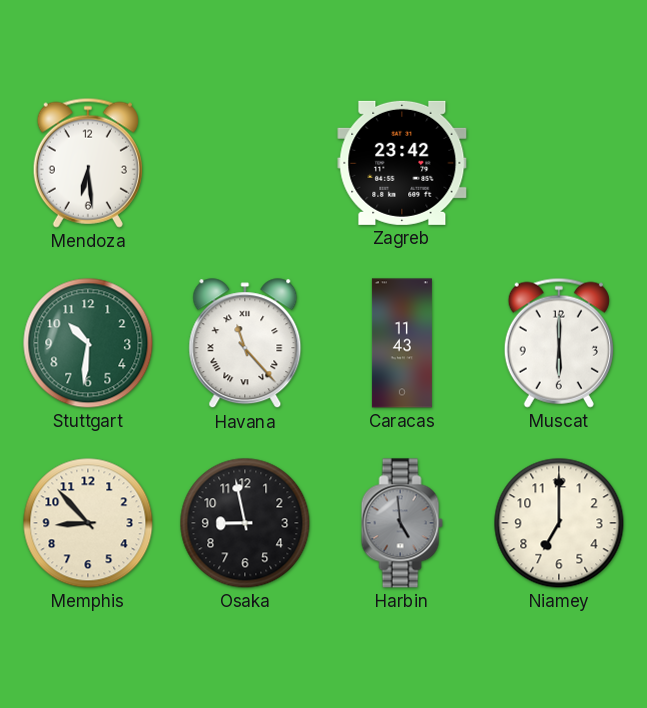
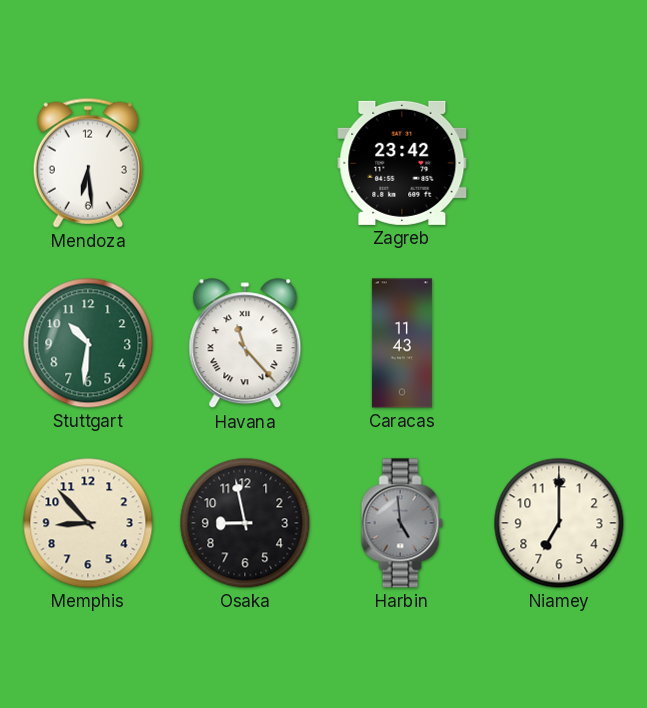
Muscat: 6:00 -> none (559, 343)
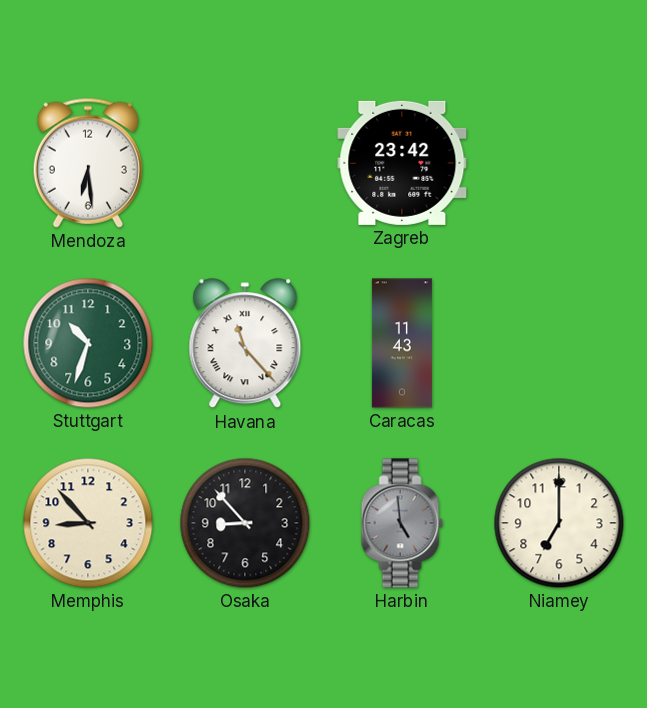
Stuttgart: 10:31 -> 10:33 (88, 343)
Osaka: 8:58 -> 8:53 (245, 523)
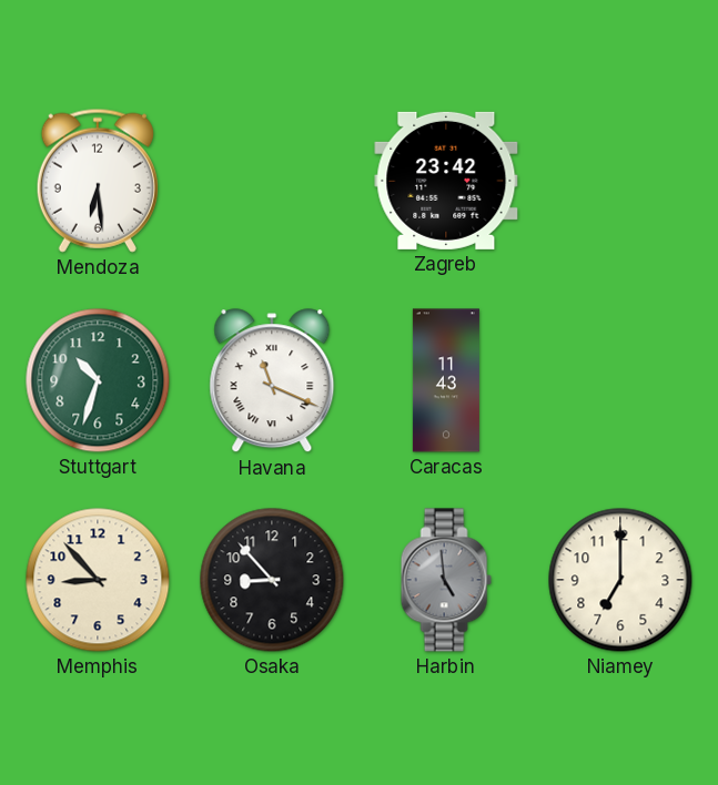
Havana: 11:23 -> 11:19 (272, 381)
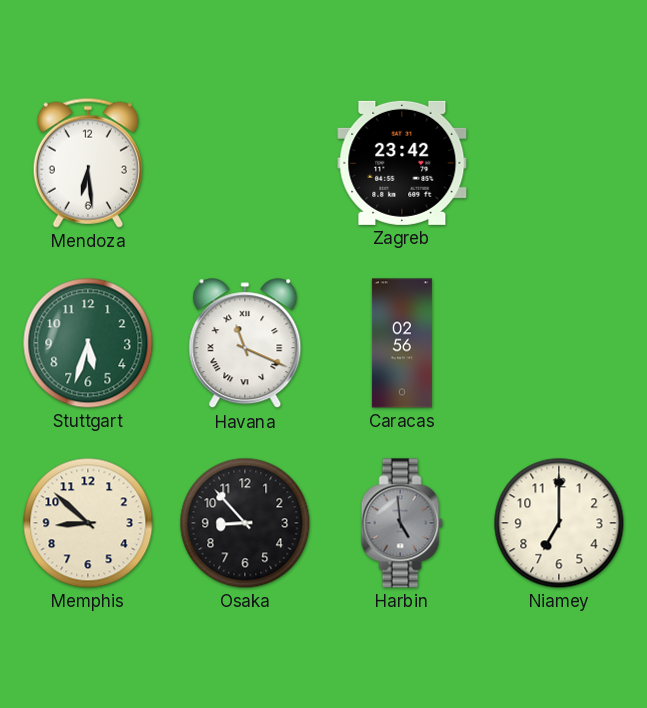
Stuttgart: 10:33 -> 5:33 (88, 343)
Caracas: 11:43 -> 02:56 (402, 343)
Memphis: 8:53 -> 8:52 (88, 523)
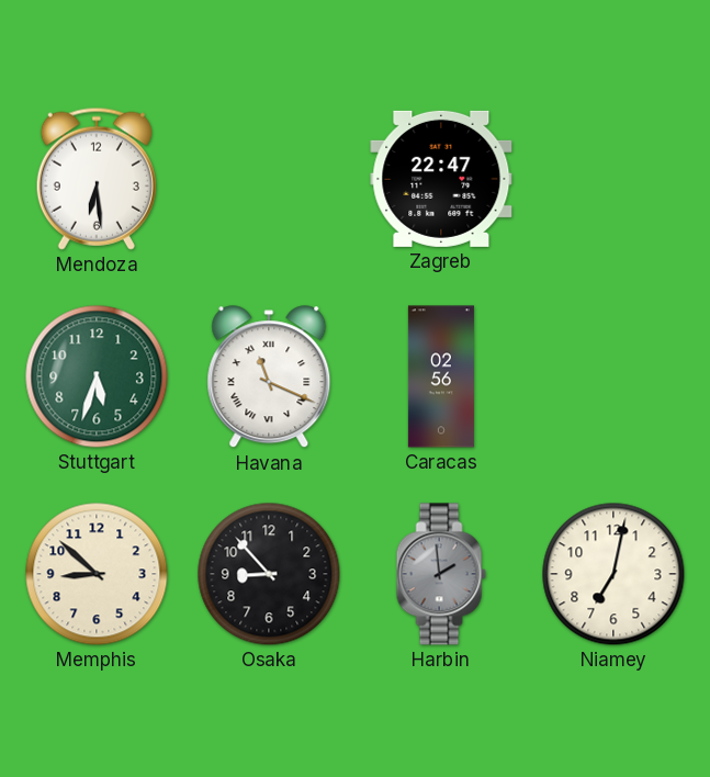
Zagreb: 23:42 -> 22:47 (441, 179)
Harbin: 4:59 -> 1:59 (441, 574)
Niamey: 7:00 -> 7:02 (613, 574)
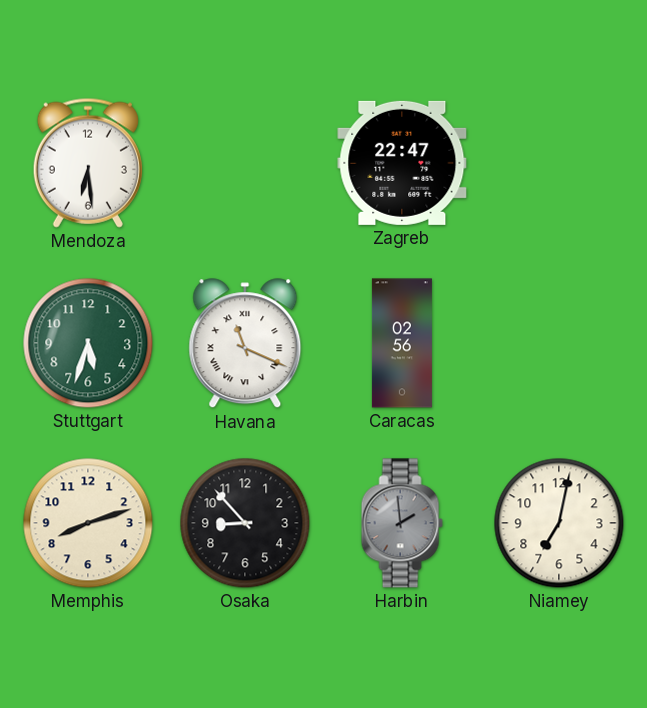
Memphis: 8:52 -> 8:12 (88, 523)
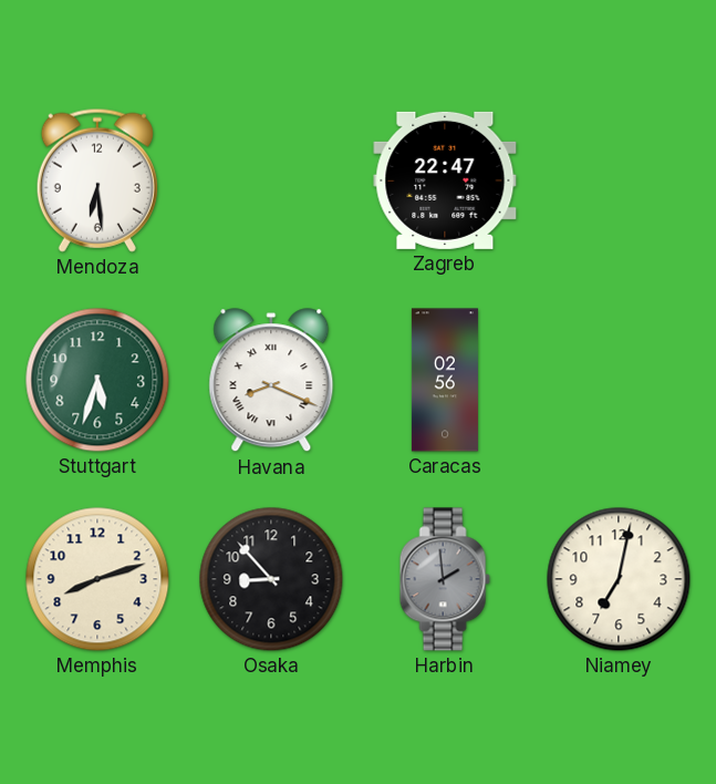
Havana: 11:19 -> 8:19 (271, 381)
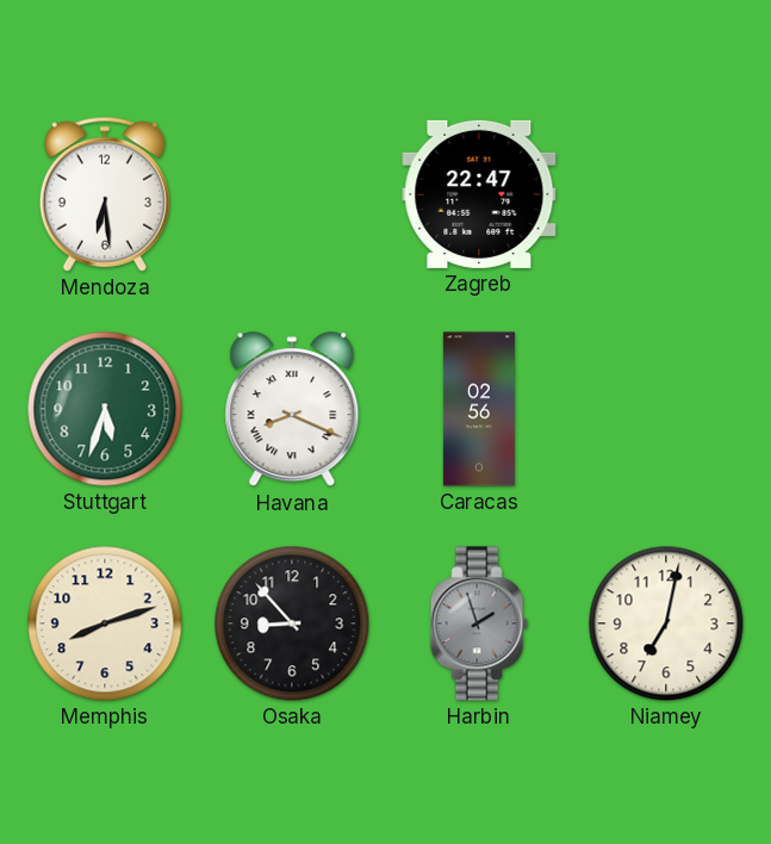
Harbin: 1:59 -> 1:57 (479, 623)
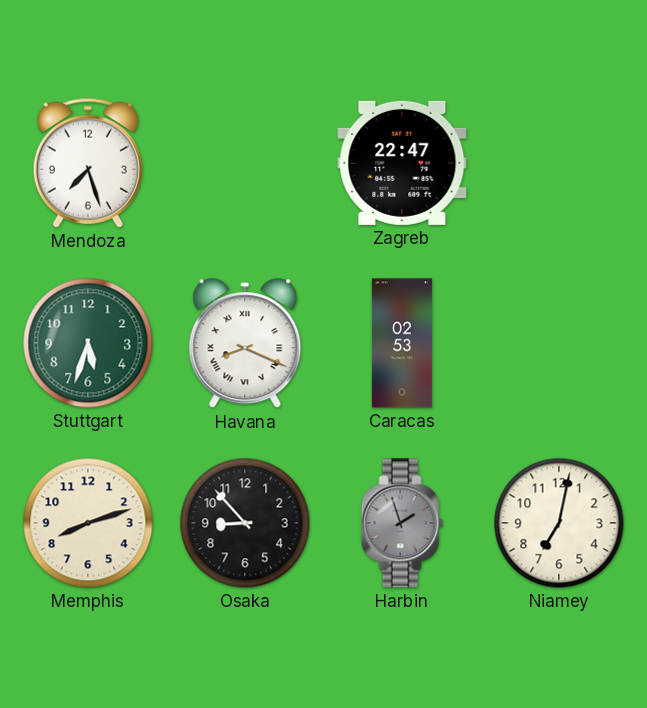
Mendoza: 6:29 -> 7:27 (88, 163)
Caracas: 02:56 -> 02:53 (402, 343)
